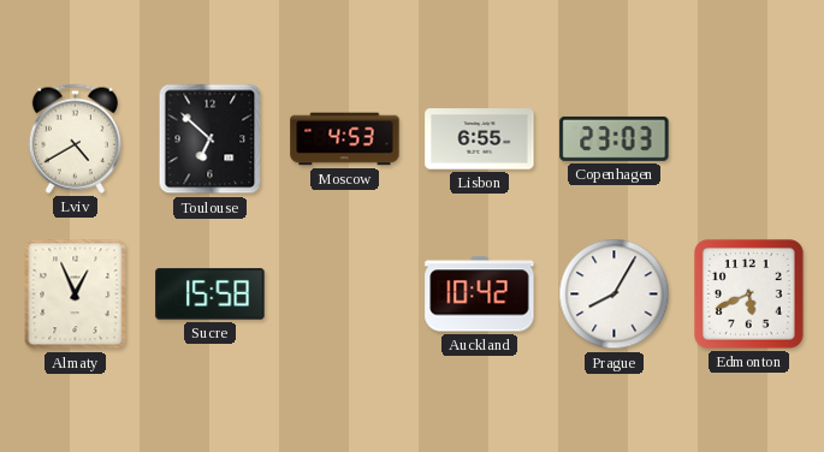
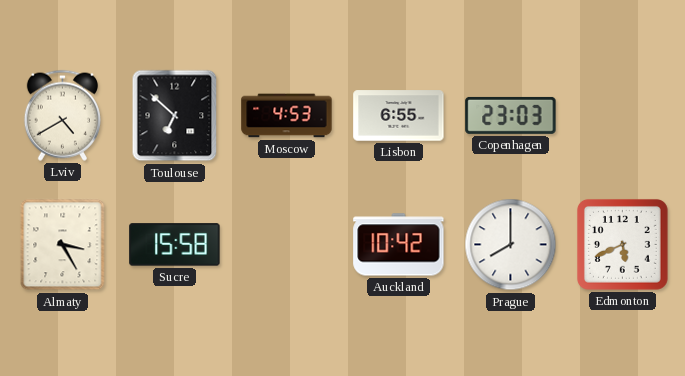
Almaty: 12:56 -> 3:25 (63, 245)
Prague: 8:05 -> 8:00 (511, 245)
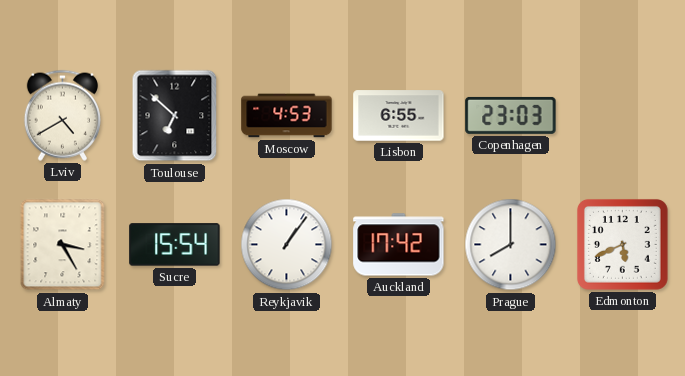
Sucre: 15:58 -> 15:54 (175, 245)
Reykjavik: none -> 1:06 (287, 245)
Auckland: 10:42 -> 17:42 (399, 245)
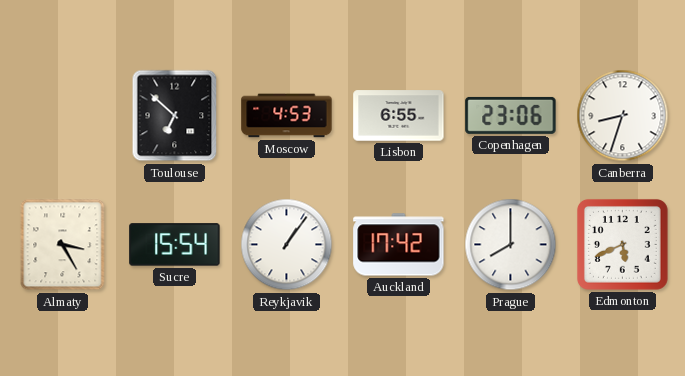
Lviv: 4:40 -> none (62, 115)
Copenhagen: 23:03 -> 23:06 (511, 115)
Canberra: none -> 8:33 (623, 116)
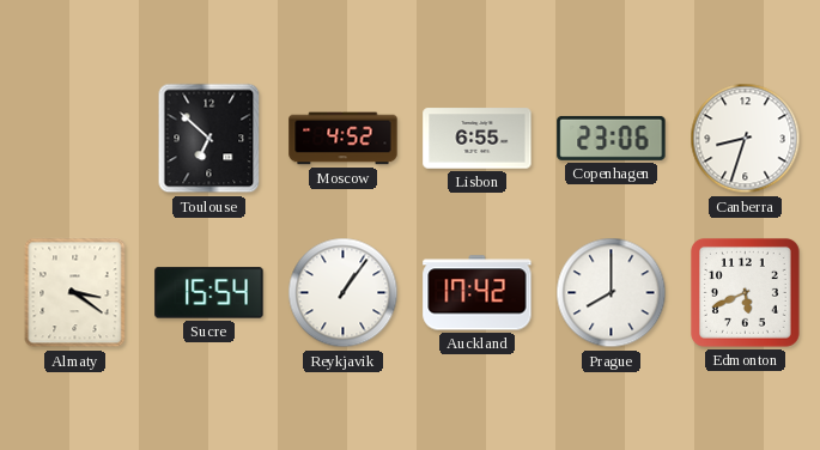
Moscow: 4:53 -> 4:52 (344, 139)
Almaty: 3:25 -> 3:21 (75, 293)
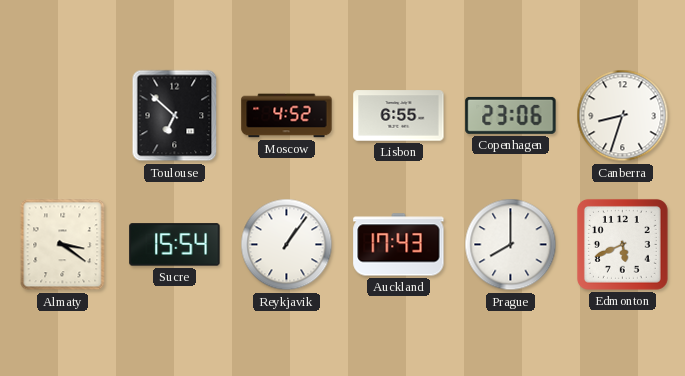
Auckland: 17:42 -> 17:43 (399, 245)
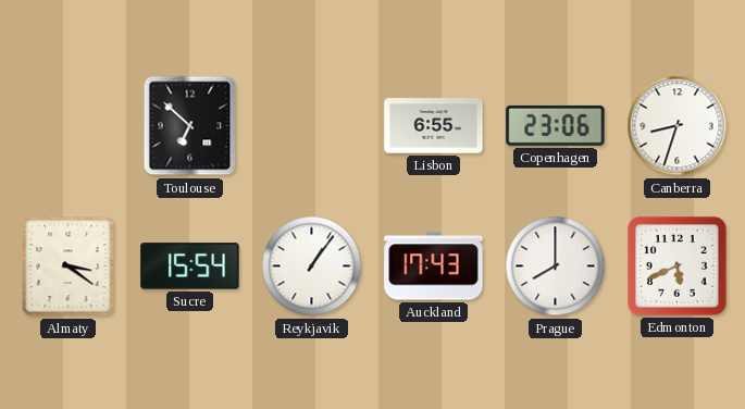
Moscow: 4:52 -> none (287, 116)
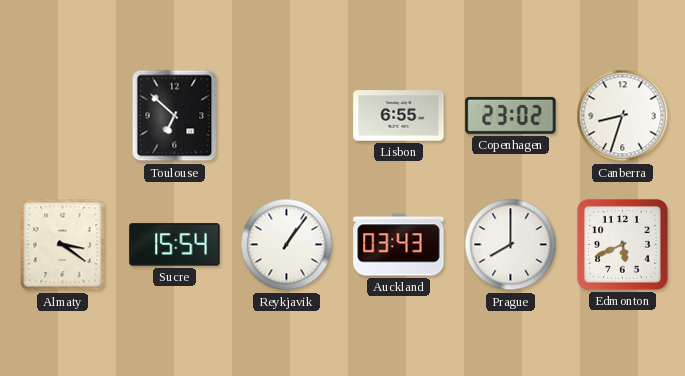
Copenhagen: 23:06 -> 23:02 (511, 115)
Auckland: 17:43 -> 03:43 (399, 245)
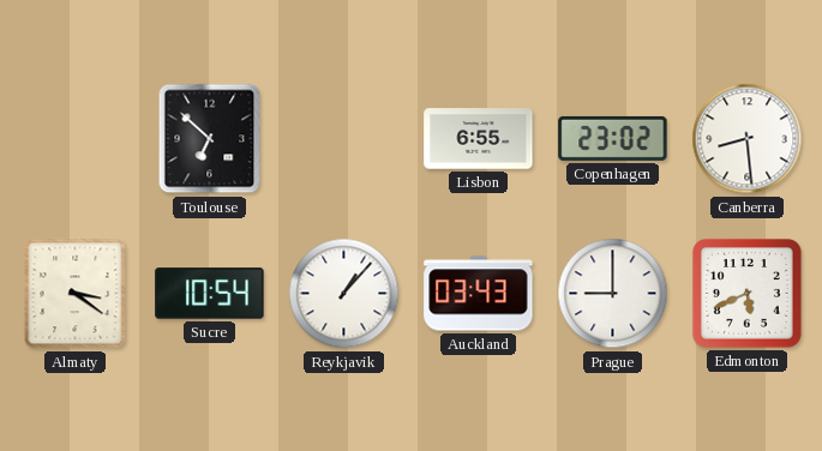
Canberra: 8:33 -> 8:29 (748, 139)
Sucre: 15:54 -> 10:54 (210, 294)
Reykjavik: 1:06 -> 1:07 (344, 294)
Prague: 8:00 -> 9:00 (613, 294)
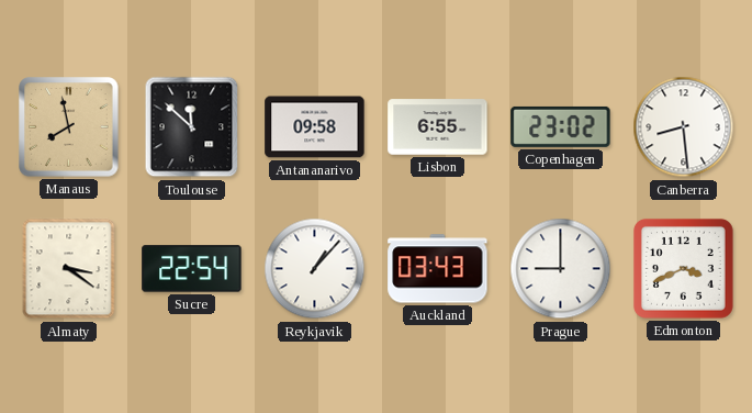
Manaus: none -> 7:58 (69, 127)
Toulouse: 6:52 -> 11:52 (192, 127)
Antananarivo: none -> 09:58 (315, 127)
Sucre: 10:54 -> 22:54 (192, 269)
Edmonton: 5:41 -> 3:41 (683, 268)
